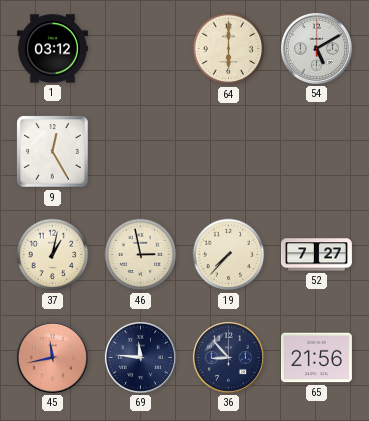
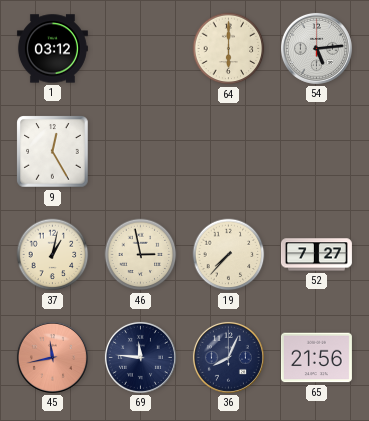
54: 5:10 -> 5:14 (316, 48)
36: 8:53 -> 8:04 (228, 357)
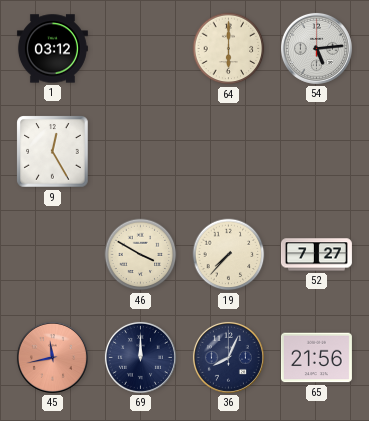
37: 1:02 -> none (53, 255)
46: 2:58 -> 3:50 (141, 255)
69: 11:46 -> 12:00 (140, 357)
